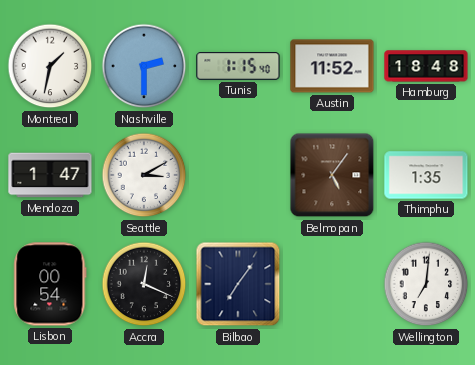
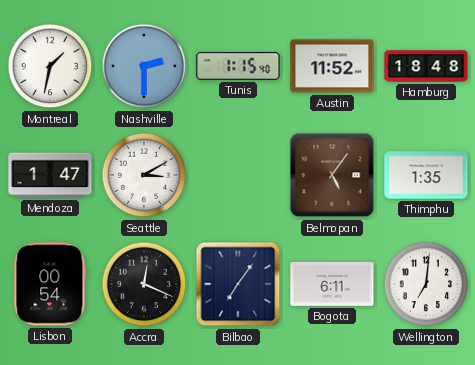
Bogota: none -> 6:11 (332, 285)
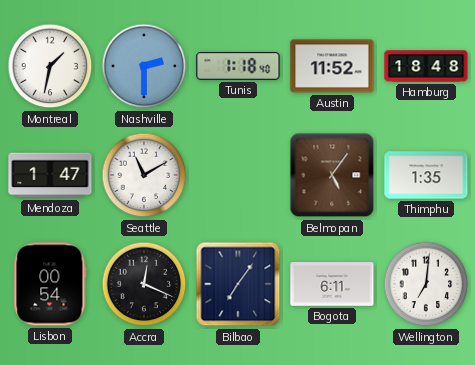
Tunis: 1:15 -> 1:18 (238, 66)
Seattle: 3:10 -> 11:10 (144, 175)
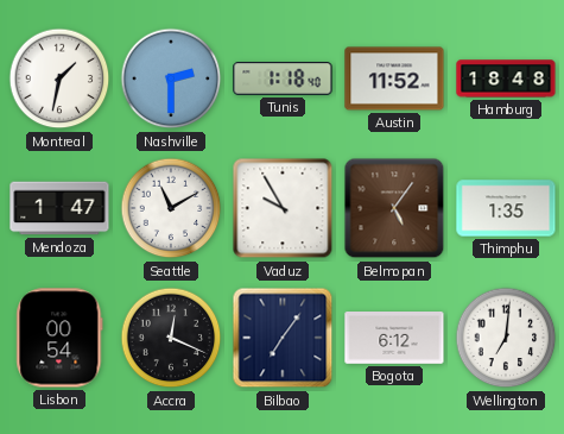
Vaduz: none -> 9:55 (283, 208)
Bogota: 6:11 -> 6:12 (394, 339)
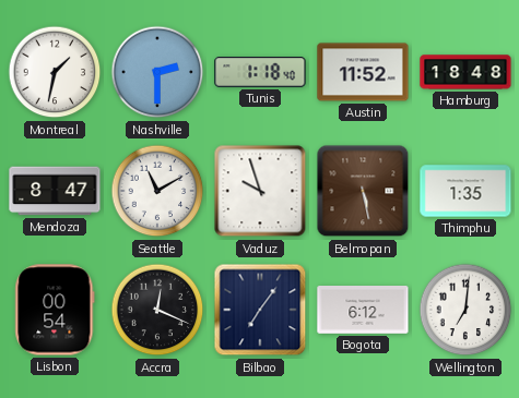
Mendoza: 1:47 -> 8:47 (55, 191)
Vaduz: 9:55 -> 9:57 (260, 191)
Belmopan: 5:06 -> 5:28 (363, 191)
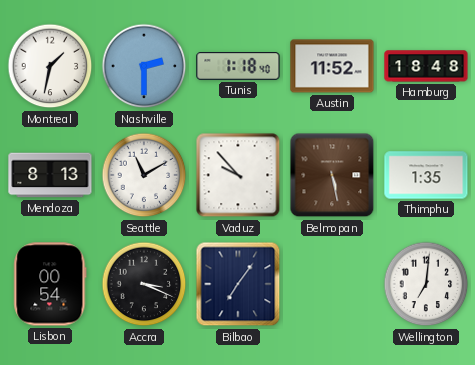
Mendoza: 8:47 -> 8:13 (50, 175)
Vaduz: 9:57 -> 9:53 (238, 175)
Accra: 12:19 -> 3:19 (144, 284)
Bogota: 6:12 -> none (363, 311)
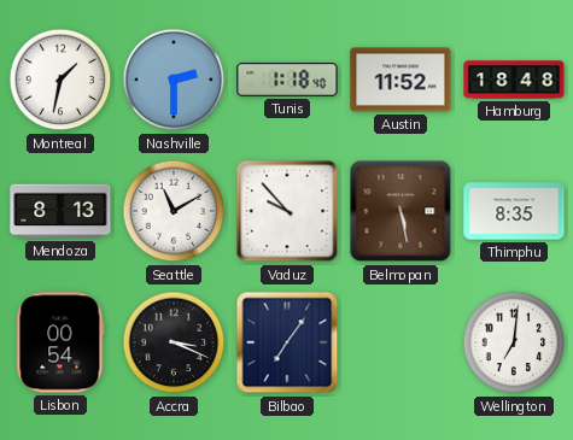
Thimphu: 1:35 -> 8:35 (514, 211)
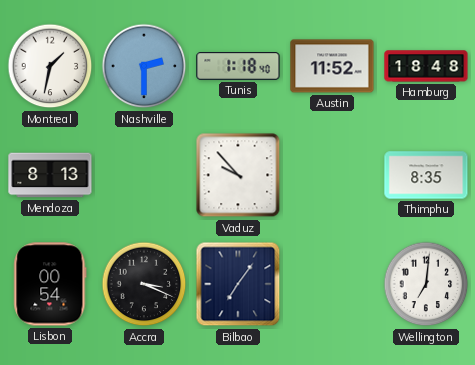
Seattle: 11:10 -> none (174, 211)
Belmopan: 5:28 -> none (400, 211)
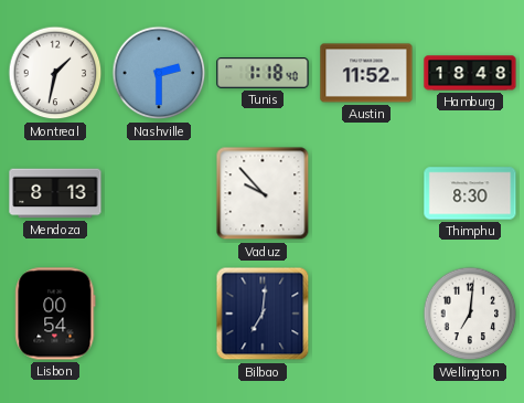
Thimphu: 8:35 -> 8:30 (470, 193)
Accra: 3:19 -> none (144, 284)
Bilbao: 7:06 -> 7:01 (263, 314)
